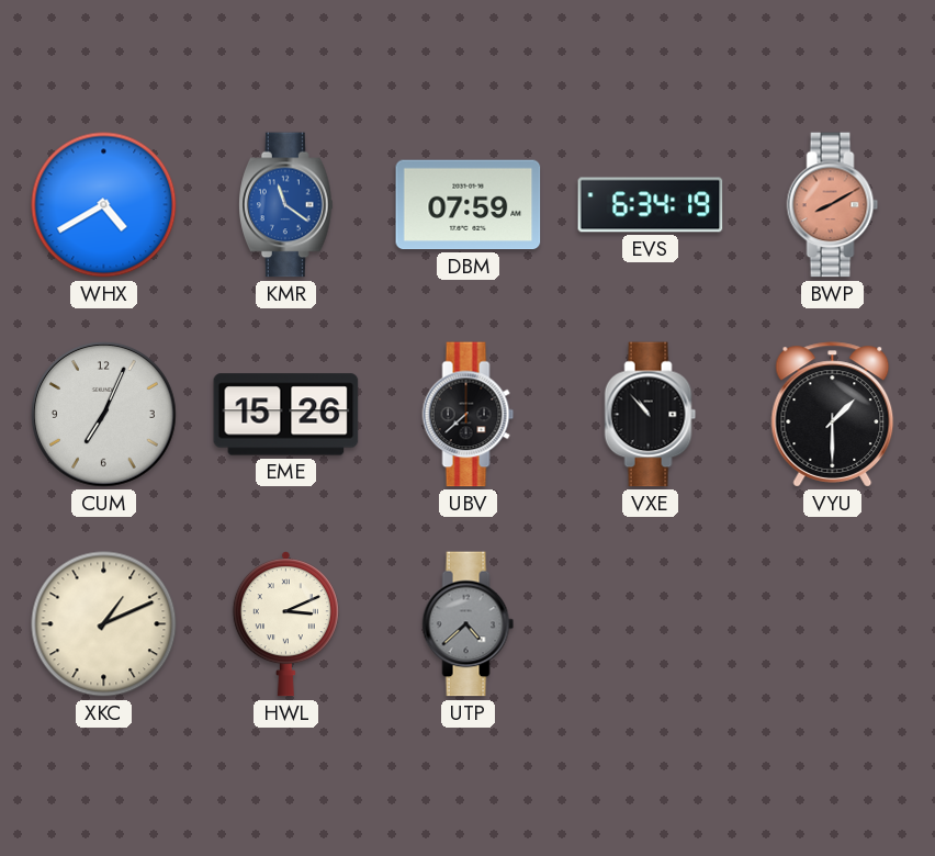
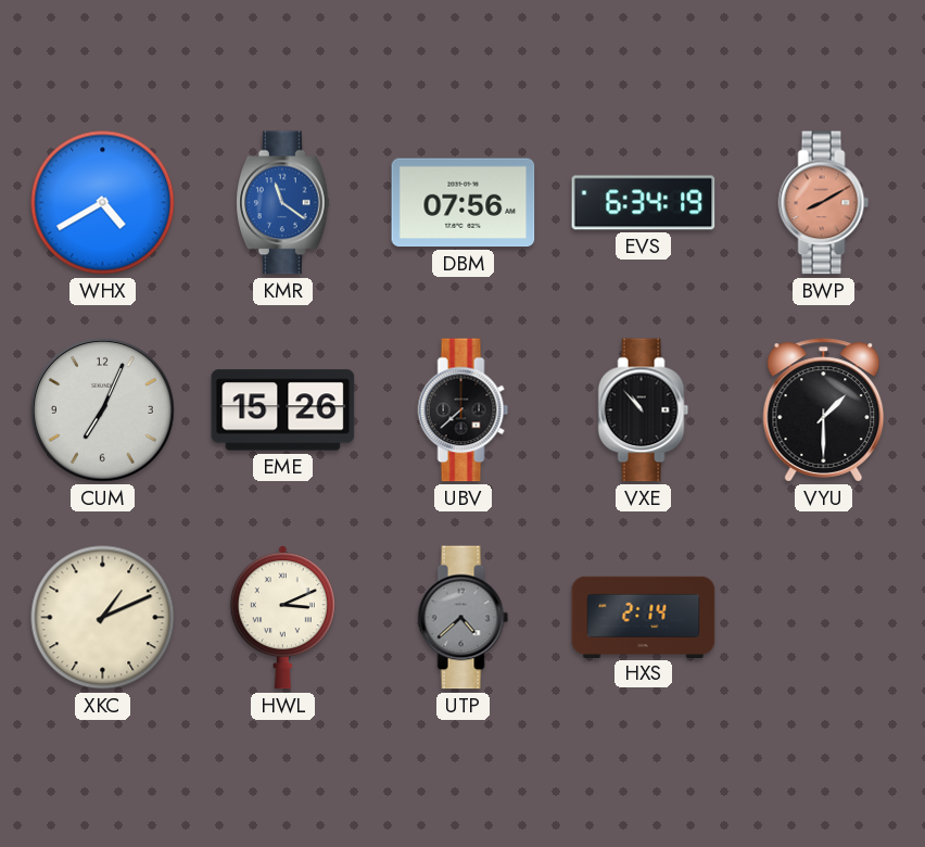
DBM: 07:59 -> 07:56 (464, 203)
HXS: none -> 2:14 (644, 617)
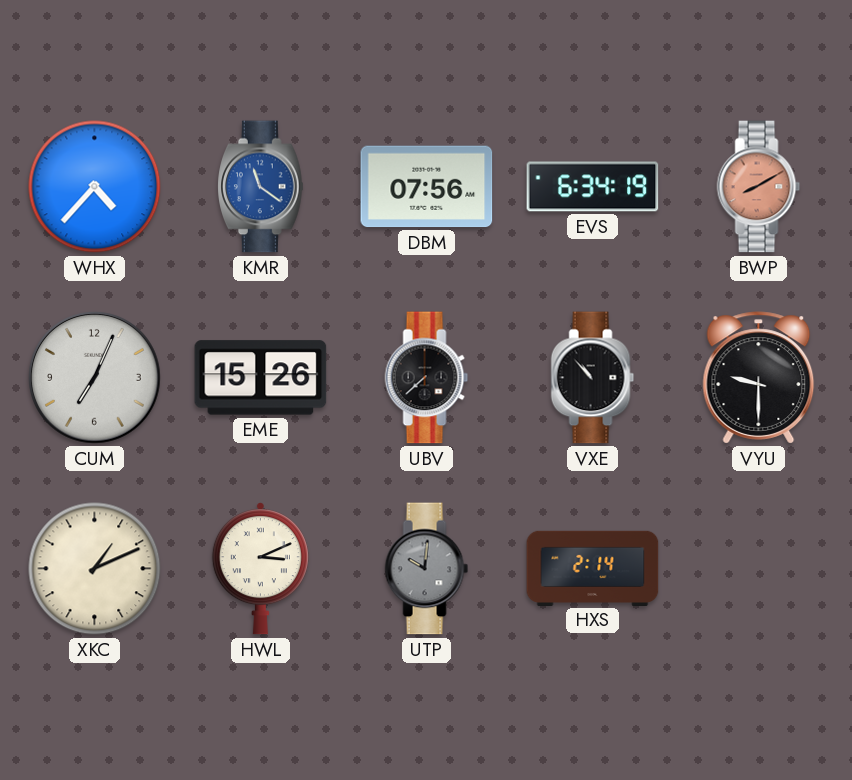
WHX: 4:40 -> 4:37 (95, 187)
VYU: 1:30 -> 9:30 (759, 378)
UTP: 4:38 -> 10:01 (427, 569)
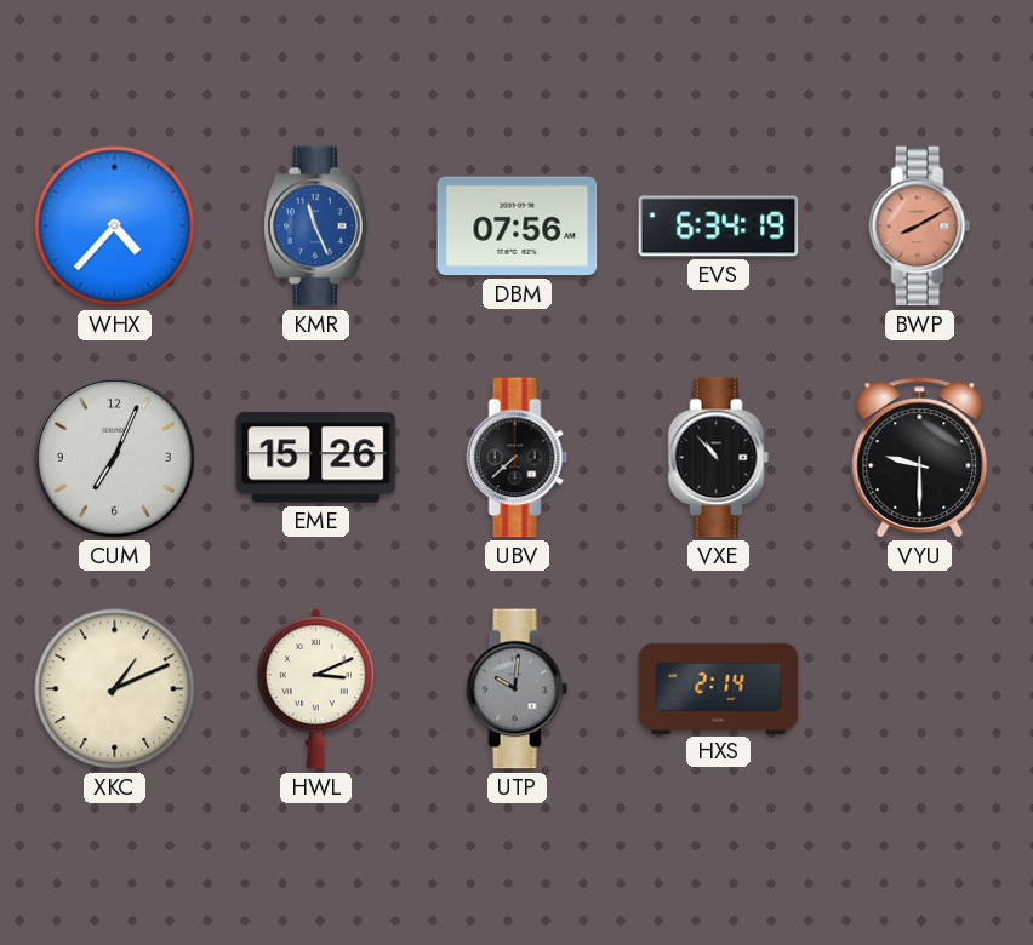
KMR: 11:21 -> 11:26 (316, 227)
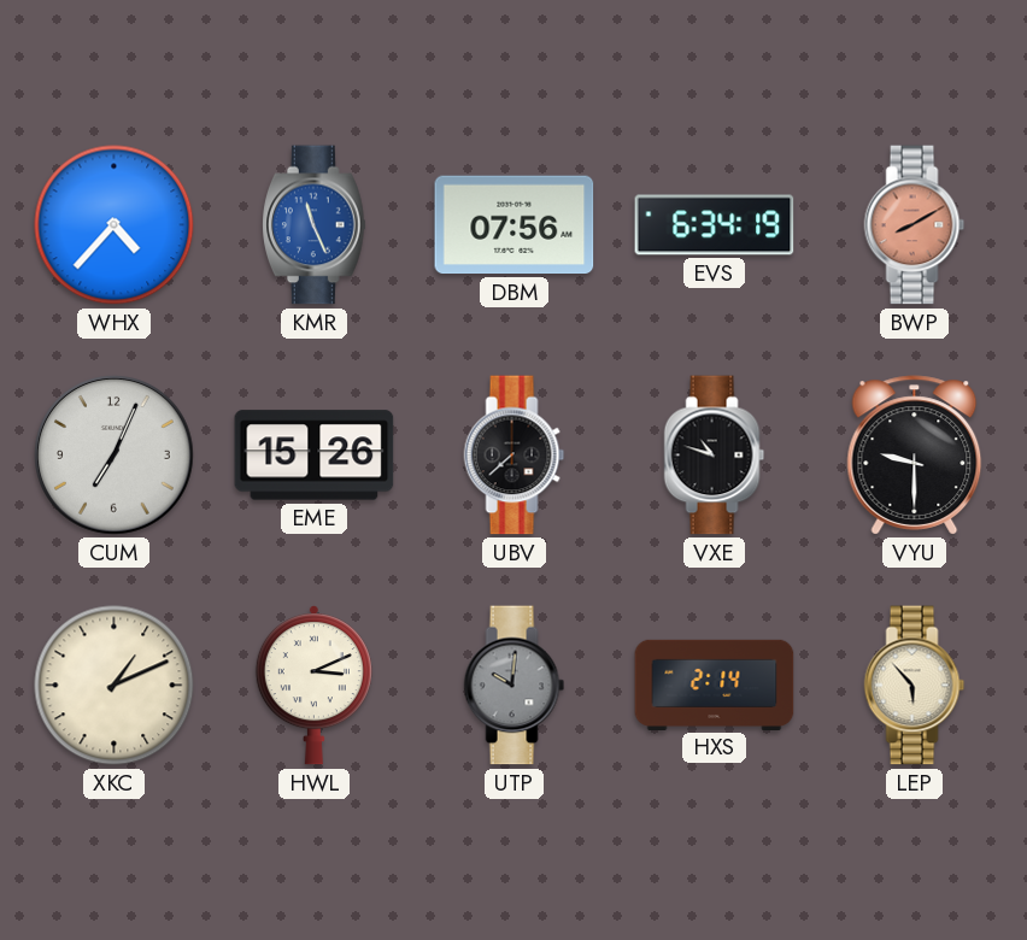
VXE: 10:53 -> 10:48 (715, 456)
LEP: none -> 5:53 (915, 686)
